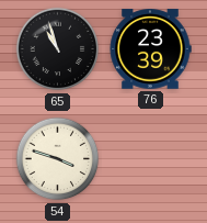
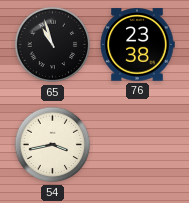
76: 23:39 -> 23:38 (137, 45)
54: 3:48 -> 3:43 (53, 145)
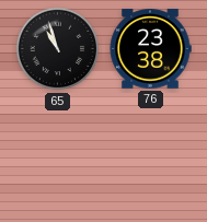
54: 3:43 -> none (53, 145)
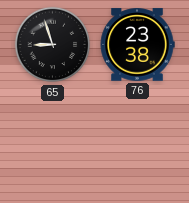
65: 10:57 -> 8:57 (53, 45)
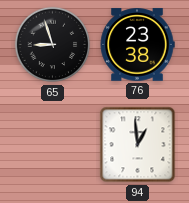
94: none -> 12:59 (138, 145)
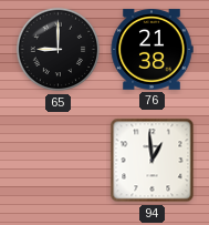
65: 8:57 -> 9:00 (59, 50)
76: 23:38 -> 21:38 (151, 50)
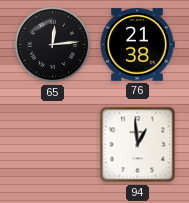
65: 9:00 -> 12:14 (53, 45)
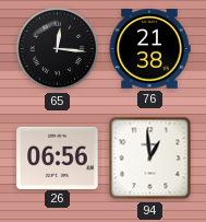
65: 12:14 -> 12:16 (58, 49)
26: none -> 06:56 (58, 157)
